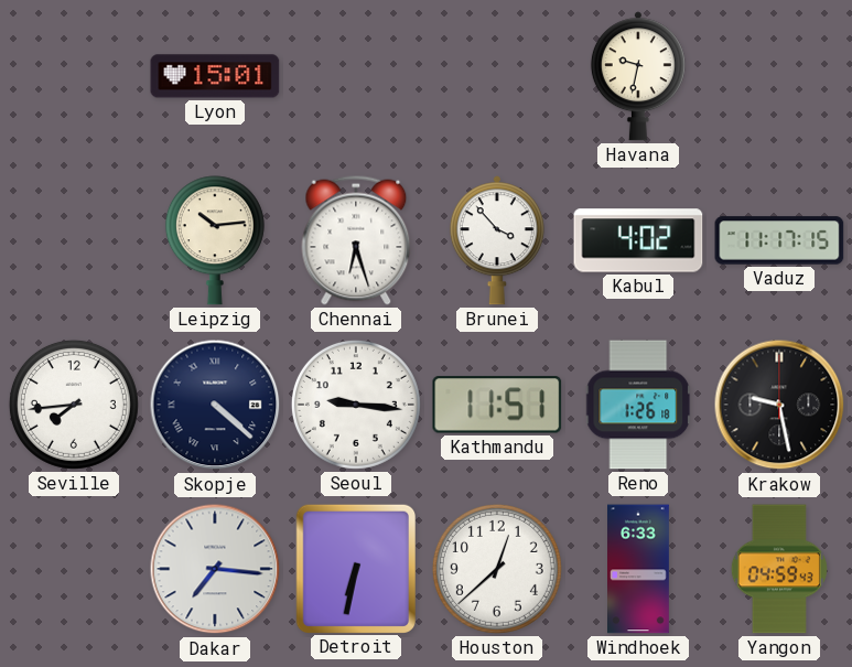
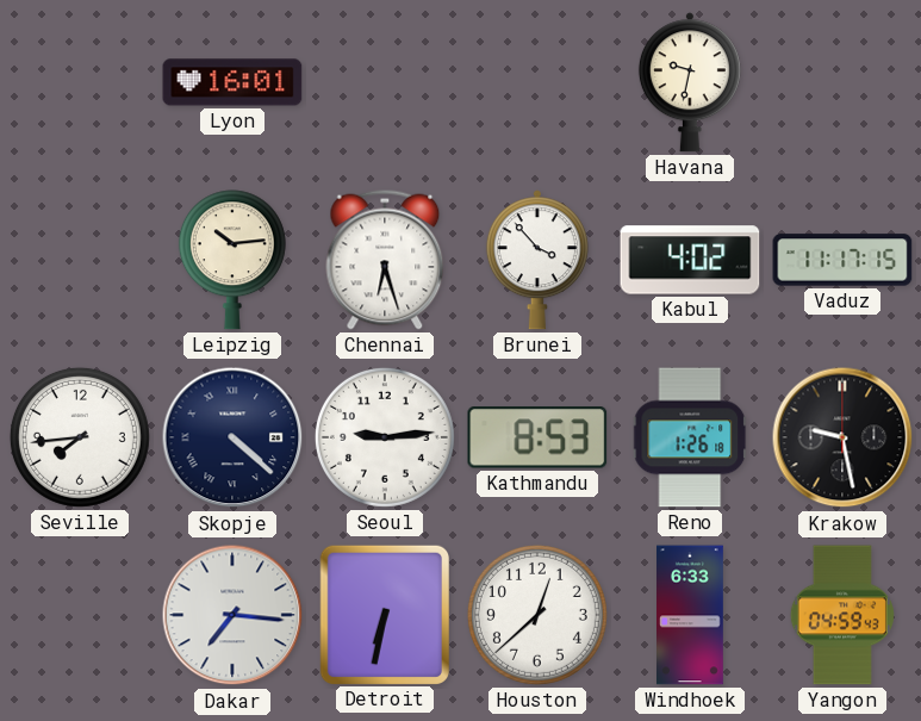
Lyon: 15:01 -> 16:01 (232, 82)
Seoul: 9:16 -> 9:14 (385, 437)
Kathmandu: 11:51 -> 8:53 (537, 437)
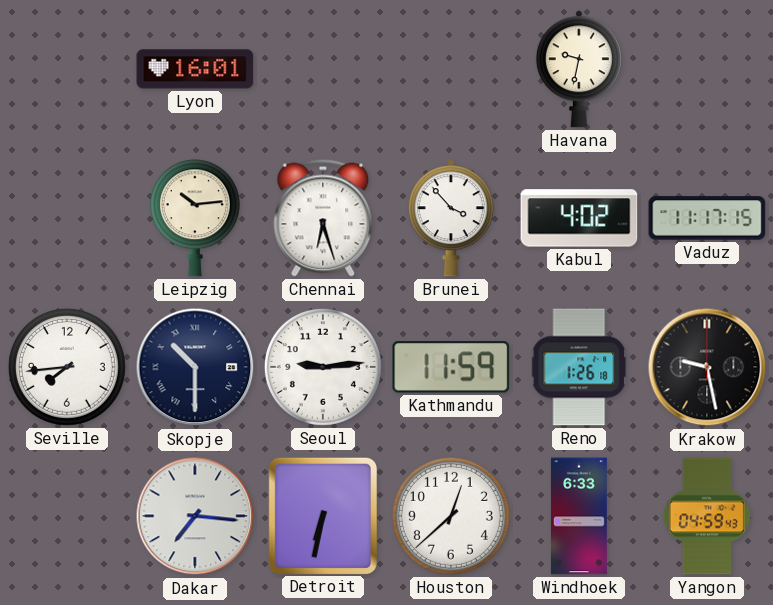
Skopje: 4:22 -> 10:30 (195, 367)
Kathmandu: 8:53 -> 11:59 (451, 367)
